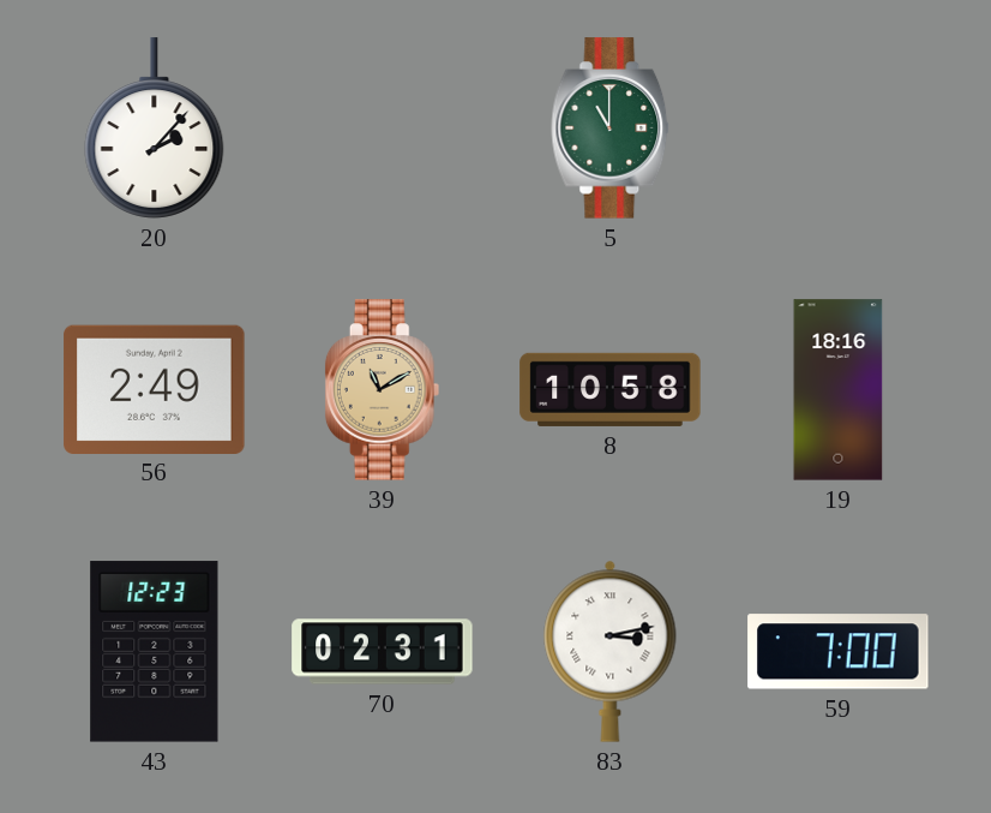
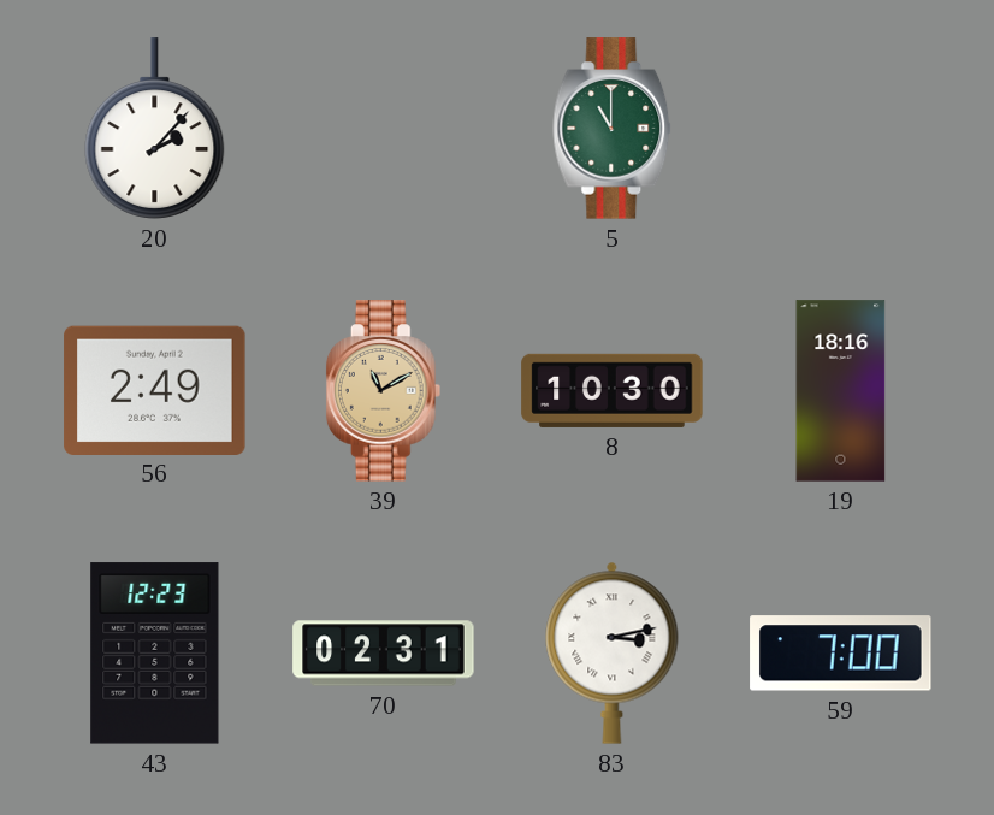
8: 10:58 -> 10:30 (613, 390)
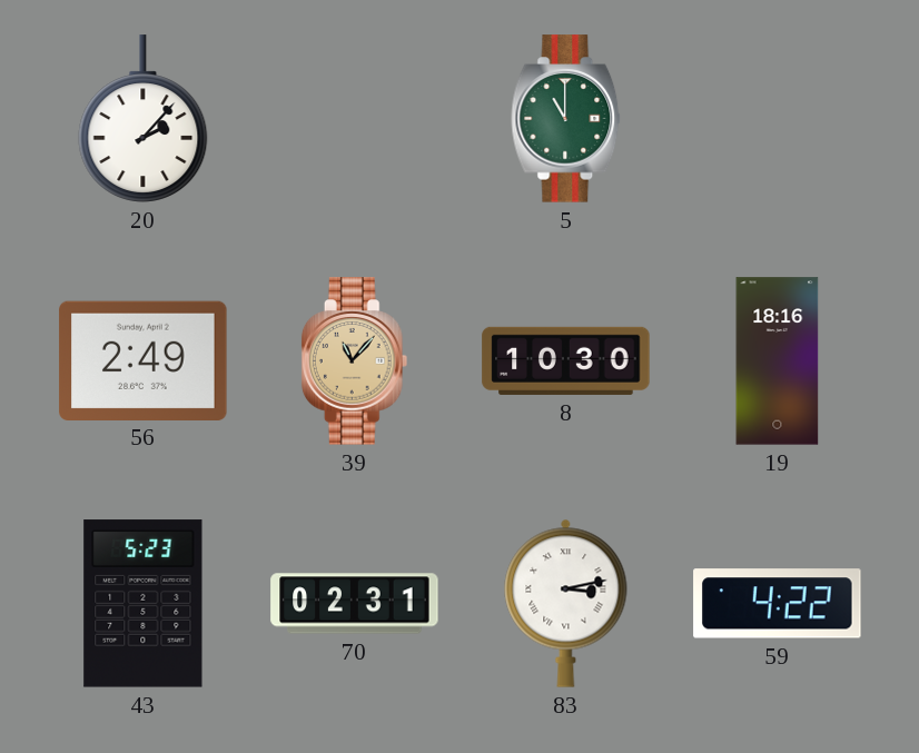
39: 11:10 -> 11:07 (355, 361)
43: 12:23 -> 5:23 (144, 604)
59: 7:00 -> 4:22 (778, 604)
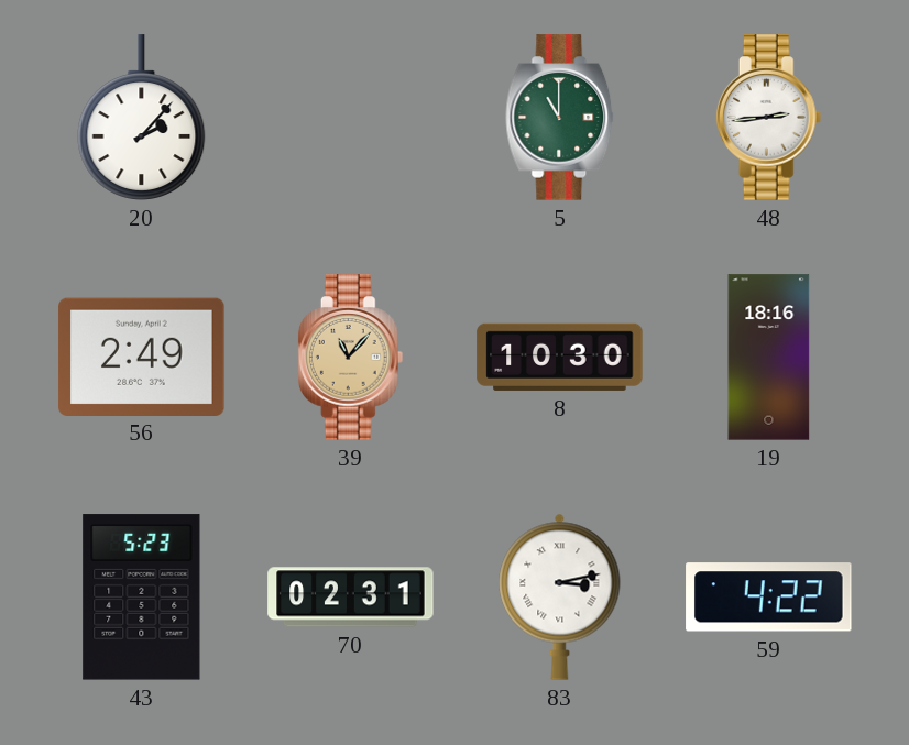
48: none -> 2:44 (769, 118)
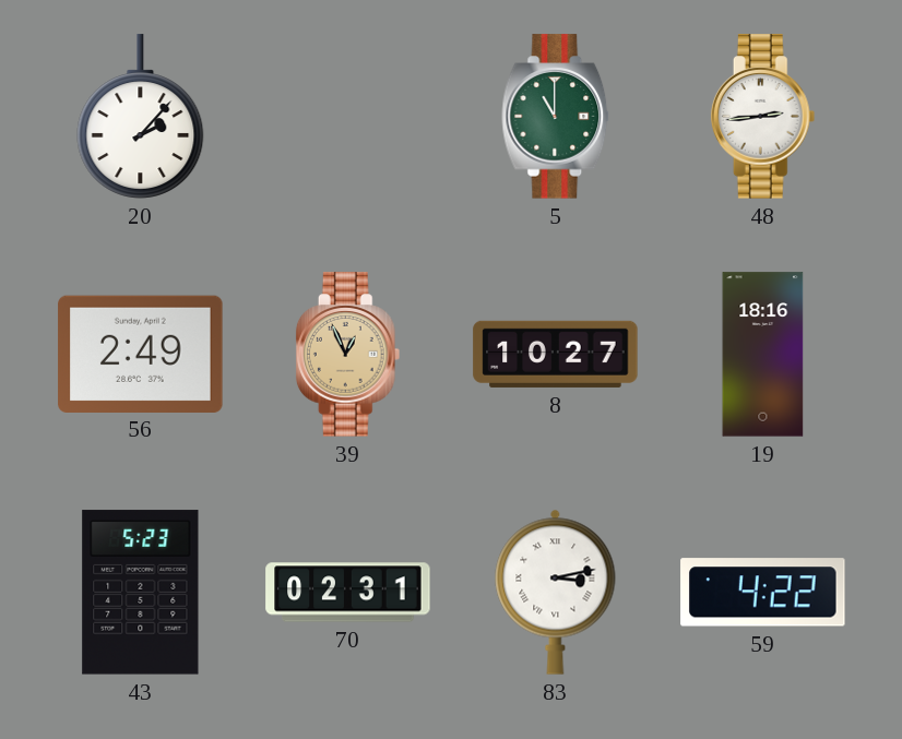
39: 11:07 -> 12:56 (348, 355)
8: 10:30 -> 10:27 (556, 354)
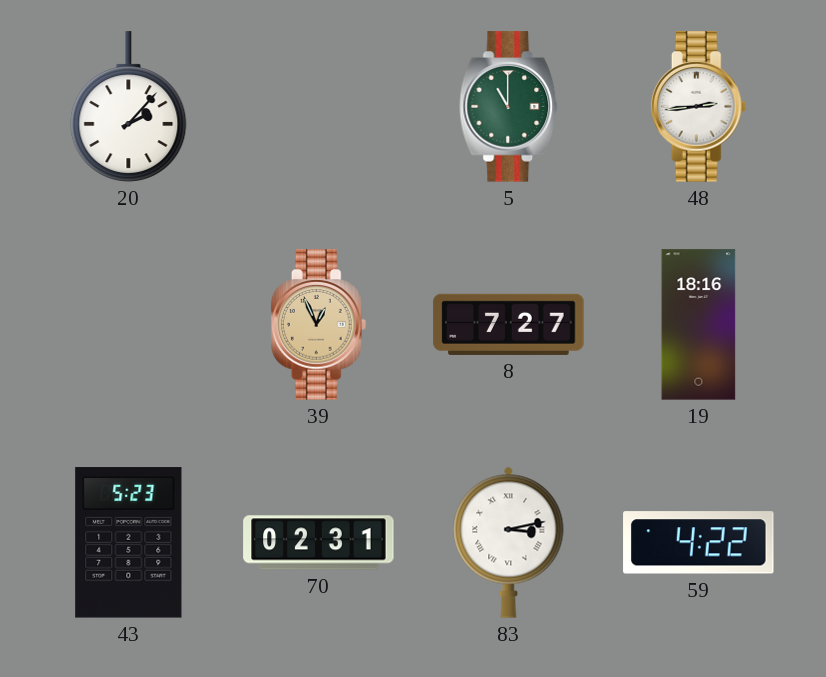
56: 2:49 -> none (141, 354)
8: 10:27 -> 7:27 (509, 324)
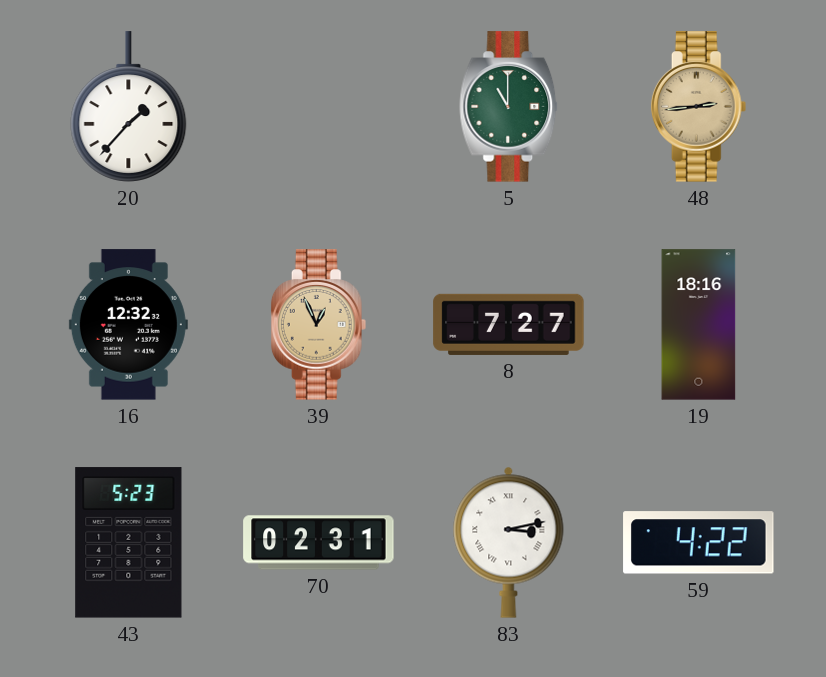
20: 2:07 -> 1:37 (129, 107)
48 dial: white -> champagne (699, 107)
16: none -> 12:32 (128, 325)
